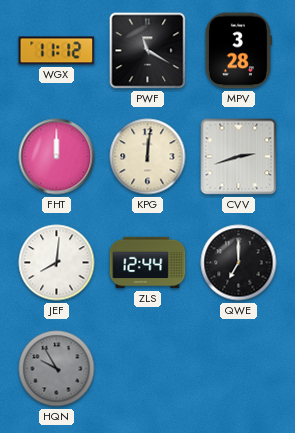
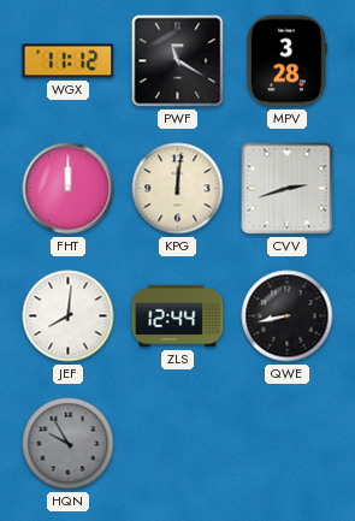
QWE: 7:00 -> 8:43 (288, 316)
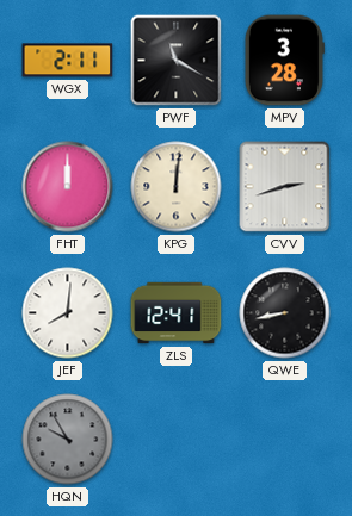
WGX: 11:12 -> 2:11 (68, 61)
ZLS: 12:44 -> 12:41 (177, 313)
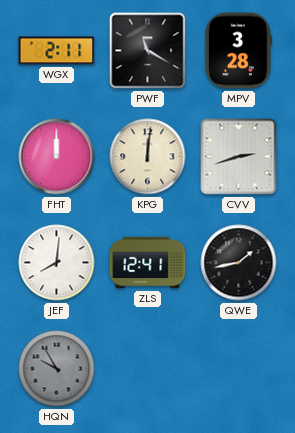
QWE: 8:43 -> 1:43 (239, 263)
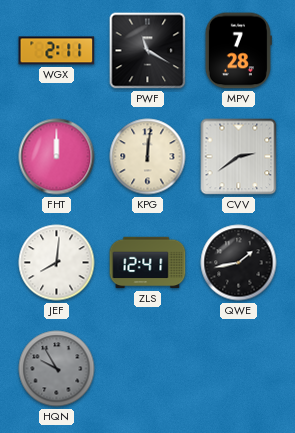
MPV: 3:28 -> 7:28 (238, 51)
CVV: 2:42 -> 2:39 (239, 157)
